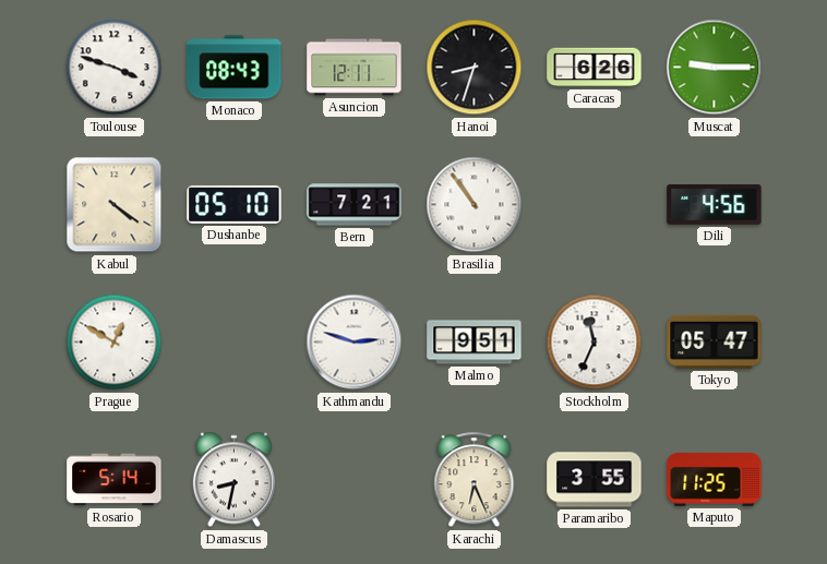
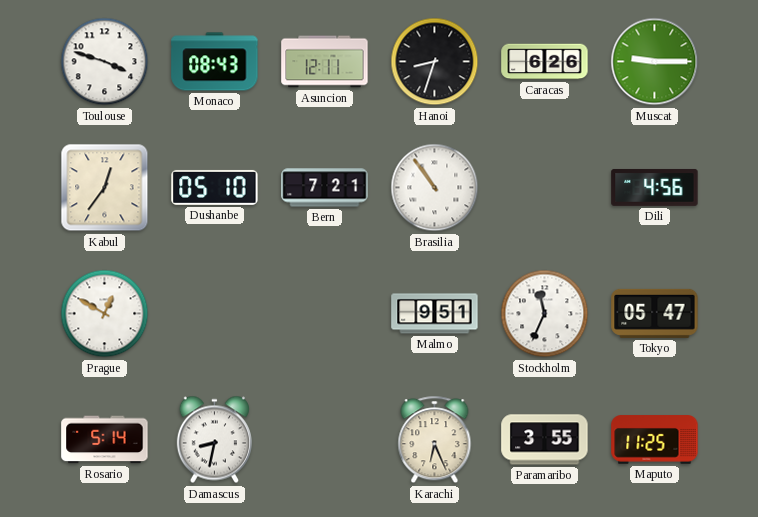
Kabul: 4:21 -> 12:36 (105, 188)
Kathmandu: 2:48 -> none (355, 343)
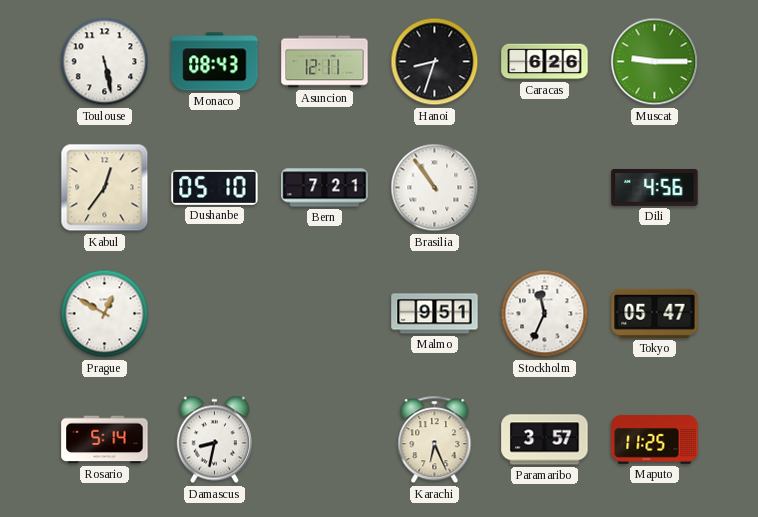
Toulouse: 3:48 -> 5:28 (105, 62)
Paramaribo: 3:55 -> 3:57 (545, 440)
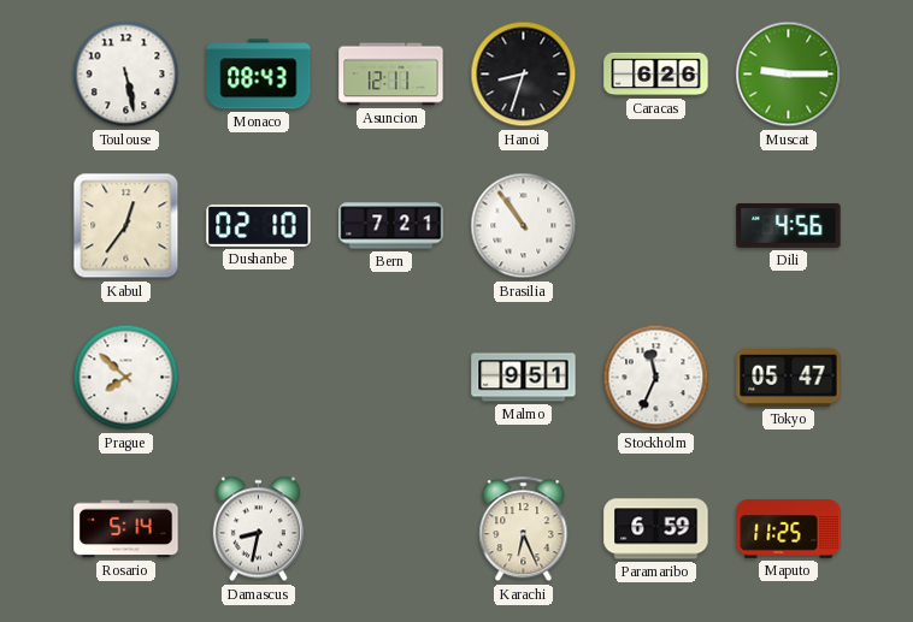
Dushanbe: 05:10 -> 02:10 (259, 225)
Prague: 12:50 -> 7:52 (126, 378)
Paramaribo: 3:57 -> 6:59 (656, 529)
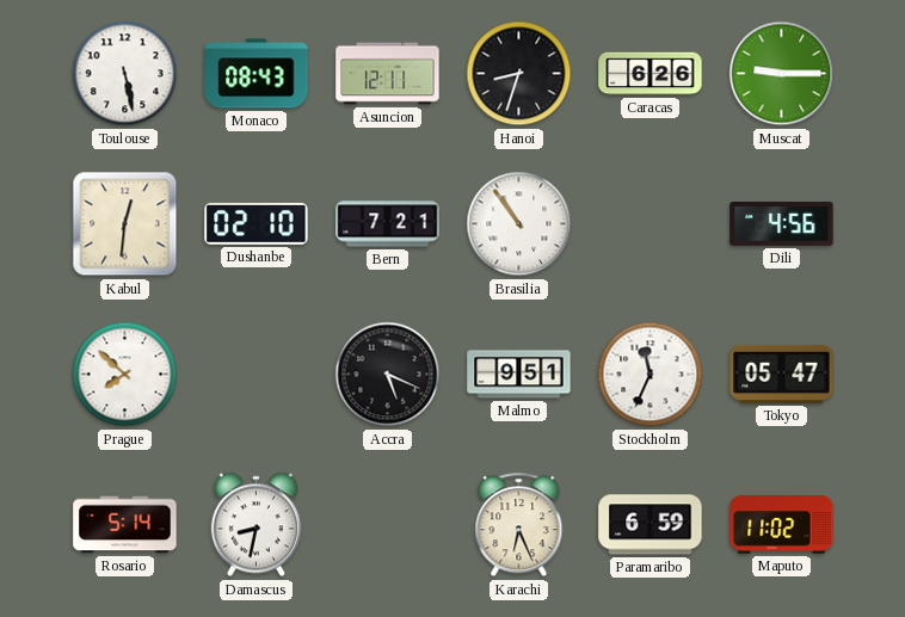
Kabul: 12:36 -> 12:31 (125, 224)
Accra: none -> 5:19 (388, 375)
Maputo: 11:25 -> 11:02 (782, 525)
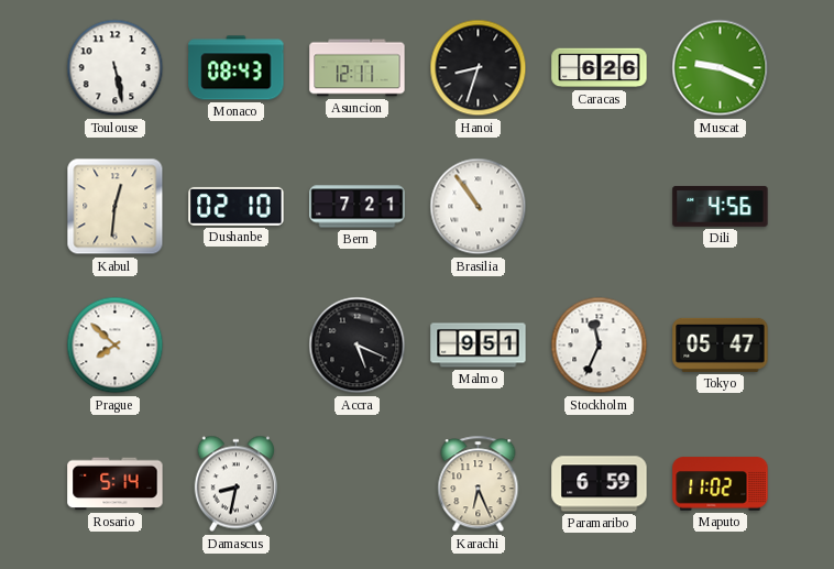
Muscat: 9:15 -> 9:19 (721, 68)
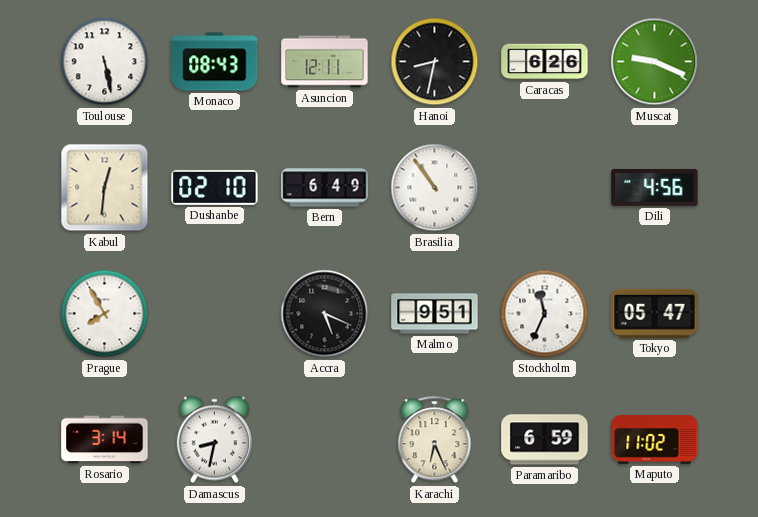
Hanoi: 8:33 -> 8:32 (435, 62)
Bern: 7:21 -> 6:49 (325, 188)
Prague: 7:52 -> 7:55 (105, 314)
Rosario: 5:14 -> 3:14 (105, 440)
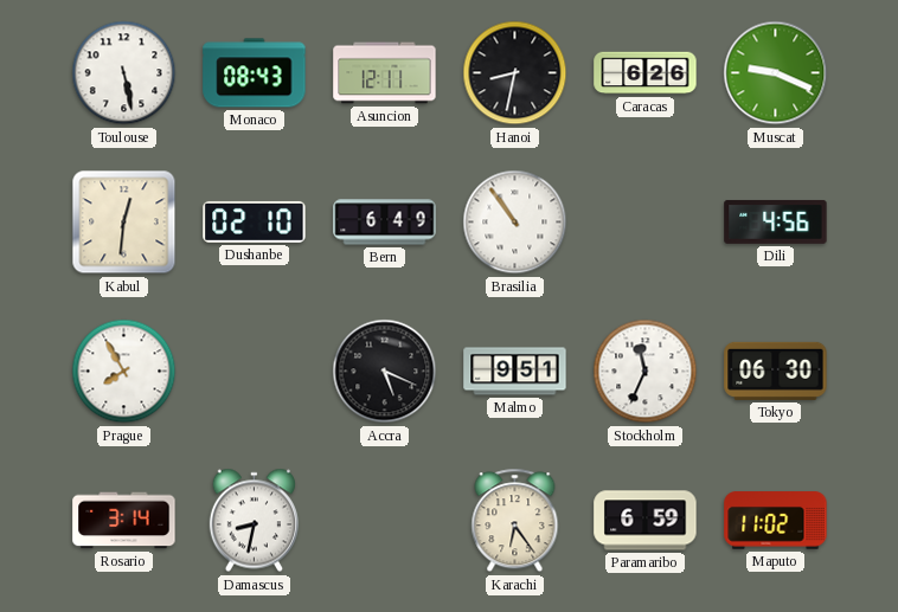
Tokyo: 05:47 -> 06:30 (776, 371)
Karachi: 6:26 -> 6:24 (515, 521)
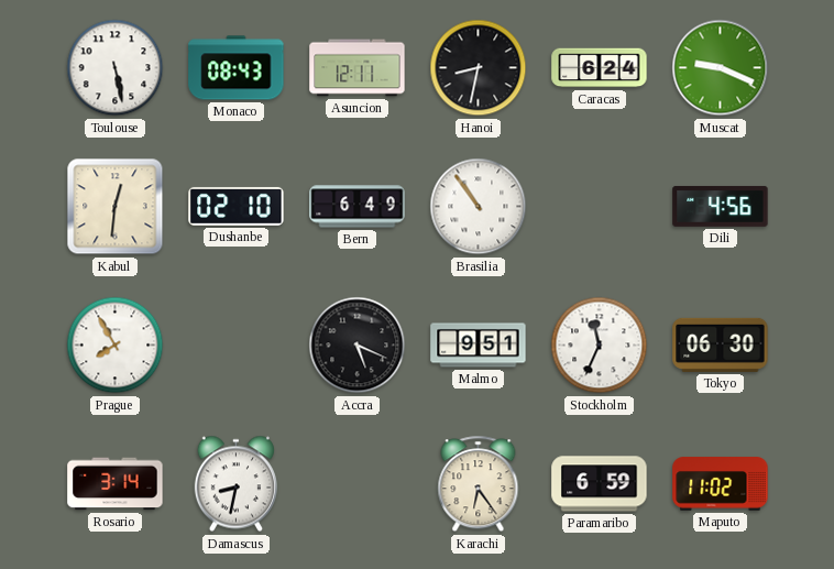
Caracas: 6:26 -> 6:24 (600, 68)
